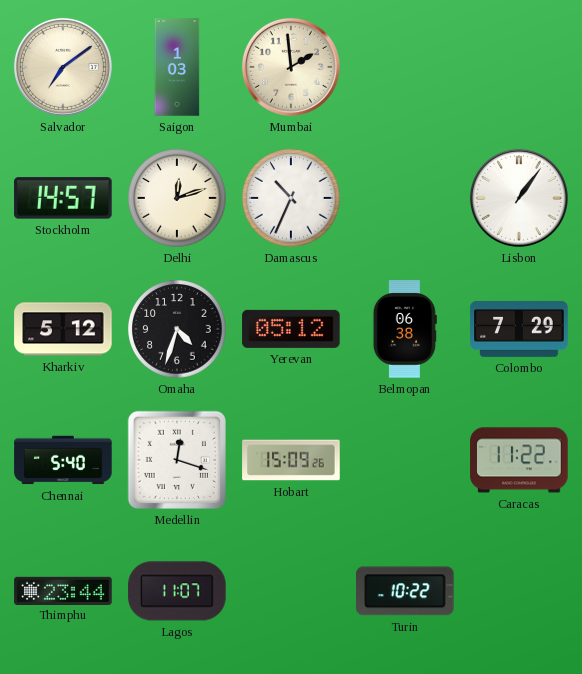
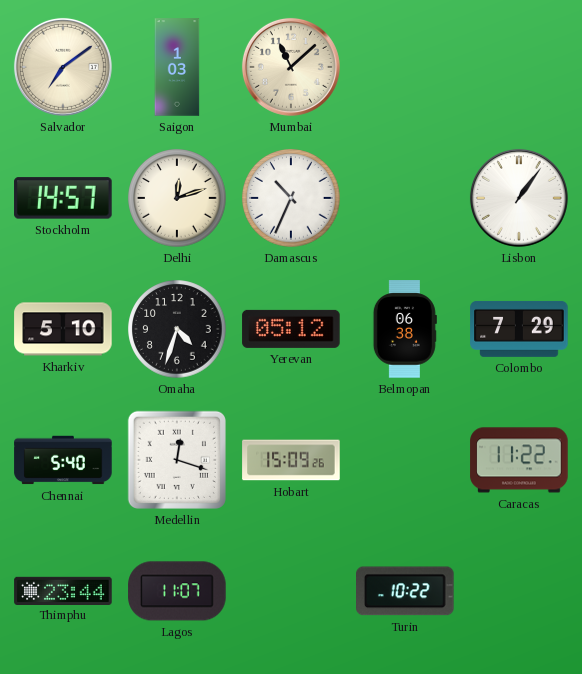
Mumbai: 1:59 -> 11:08 (291, 67)
Kharkiv: 5:12 -> 5:10 (63, 329)
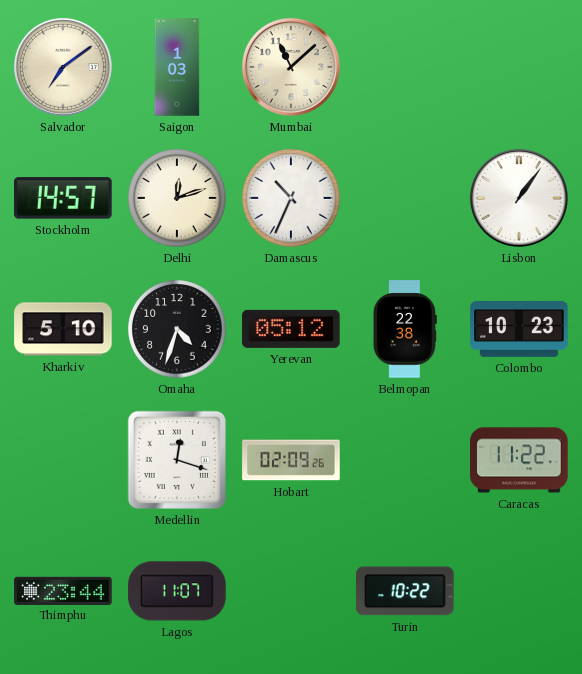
Belmopan: 06:38 -> 22:38 (405, 329)
Colombo: 7:29 -> 10:23 (519, 329)
Chennai: 5:40 -> none (63, 460)
Hobart: 15:09 -> 02:09 (291, 460)
